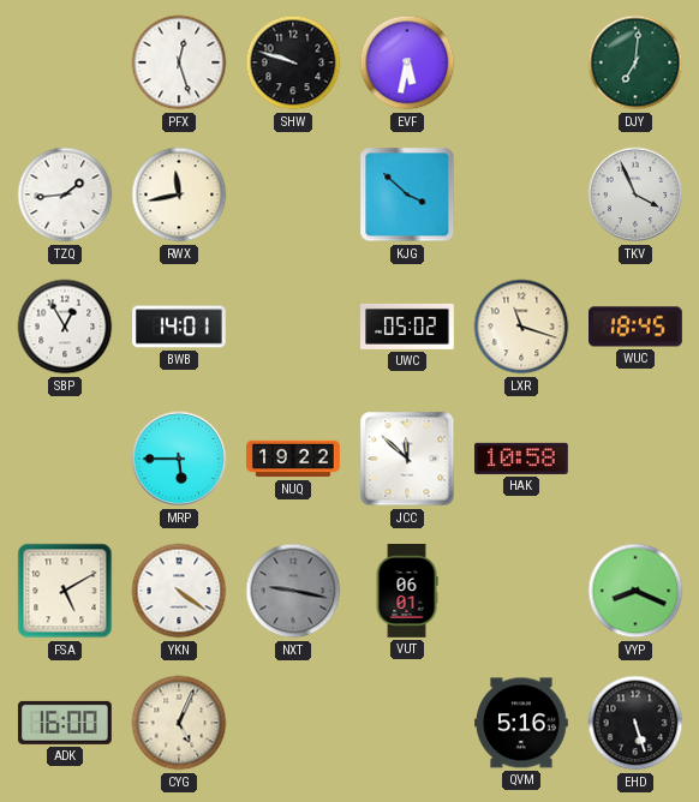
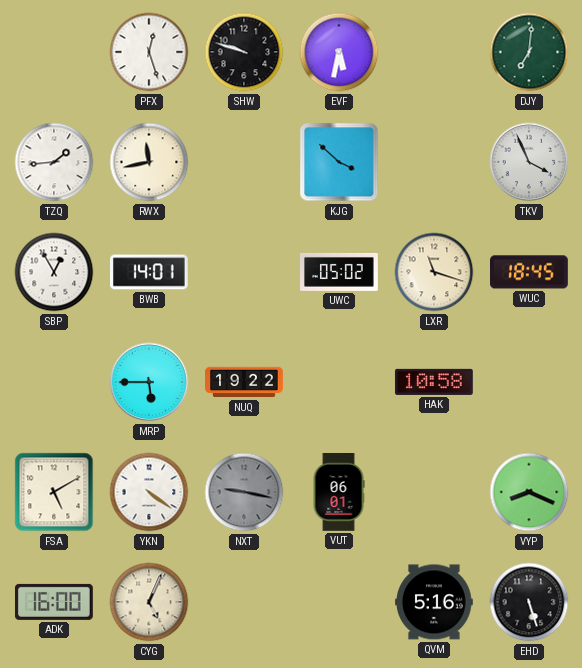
JCC: 11:52 -> none (407, 459)
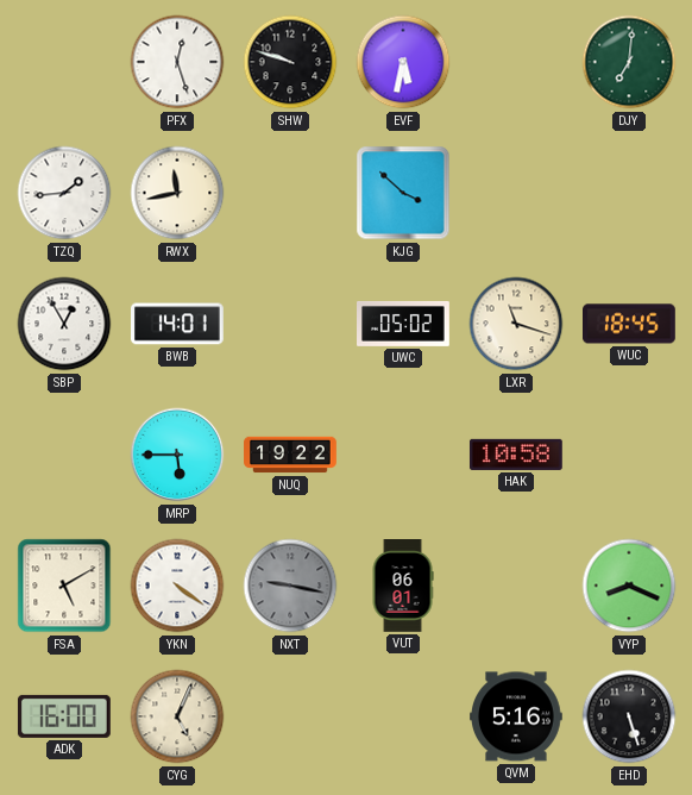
TKV: 3:56 -> none (529, 162)
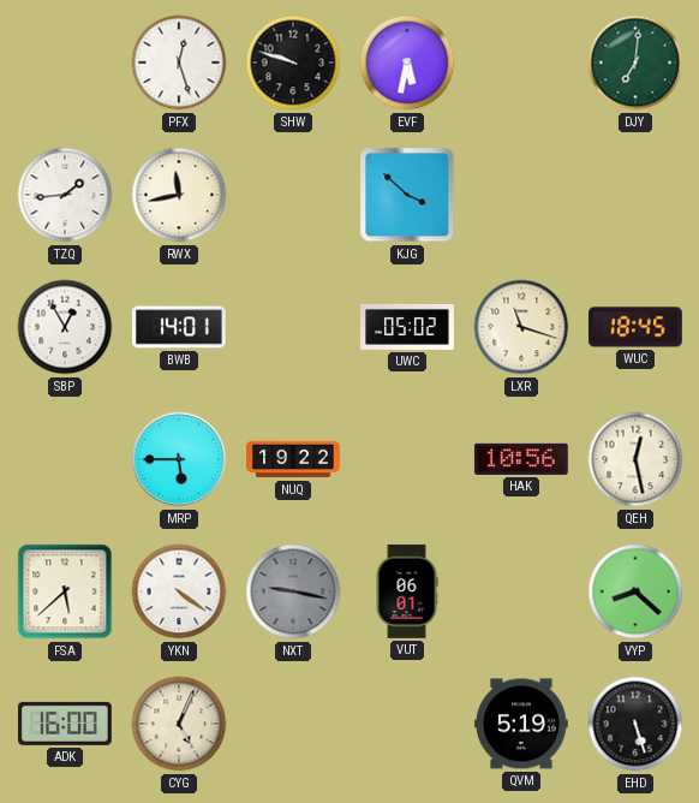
HAK: 10:58 -> 10:56 (521, 459)
QEH: none -> 12:28 (635, 459)
FSA: 5:10 -> 5:38 (65, 591)
VYP: 8:19 -> 8:22 (635, 591)
QVM: 5:16 -> 5:19 (522, 724)
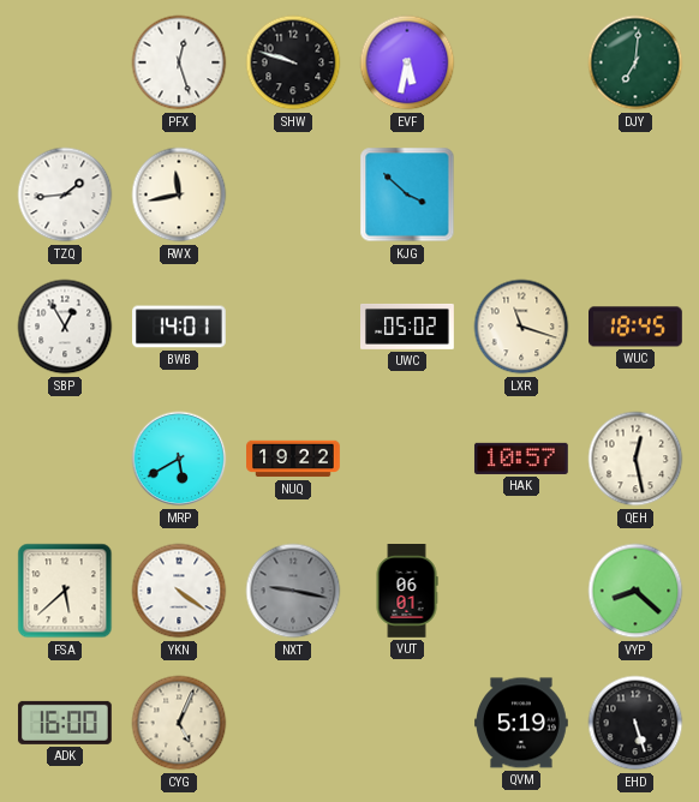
MRP: 5:45 -> 5:40 (179, 459)
HAK: 10:56 -> 10:57 (521, 459)
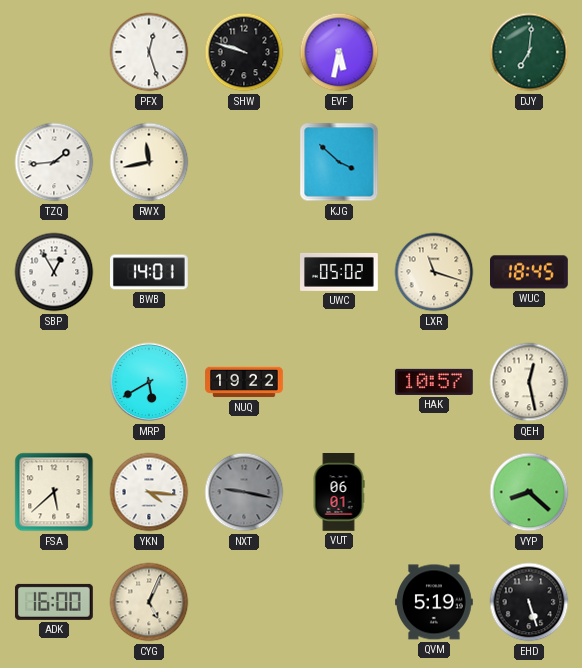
YKN: 4:21 -> 4:16 (149, 492)
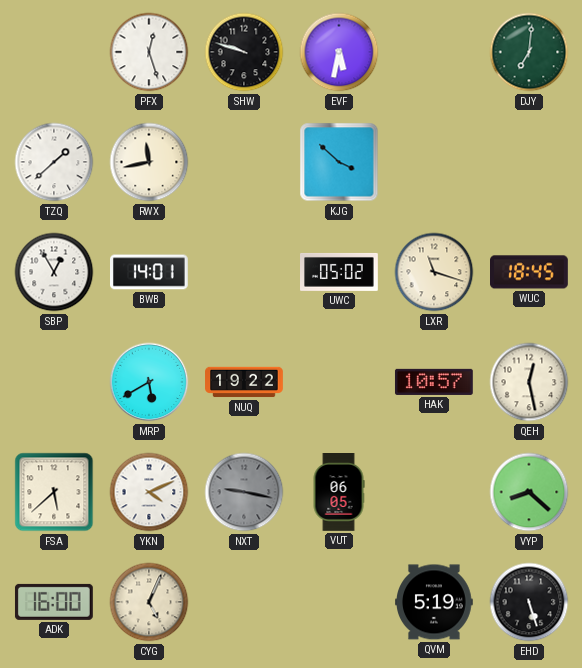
TZQ: 1:44 -> 1:38 (54, 162)
YKN: 4:16 -> 4:11 (149, 492)
VUT: 06:01 -> 06:05 (339, 493)
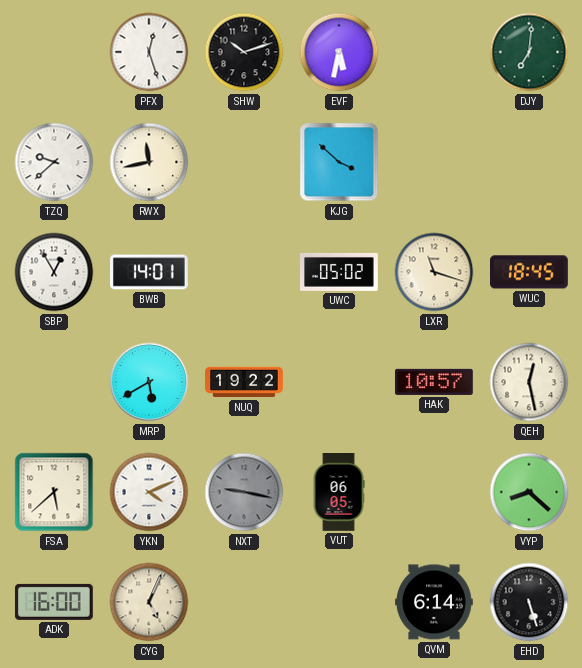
SHW: 9:48 -> 10:12 (244, 52)
TZQ: 1:38 -> 9:38 (54, 162)
QVM: 5:19 -> 6:14 (435, 602)
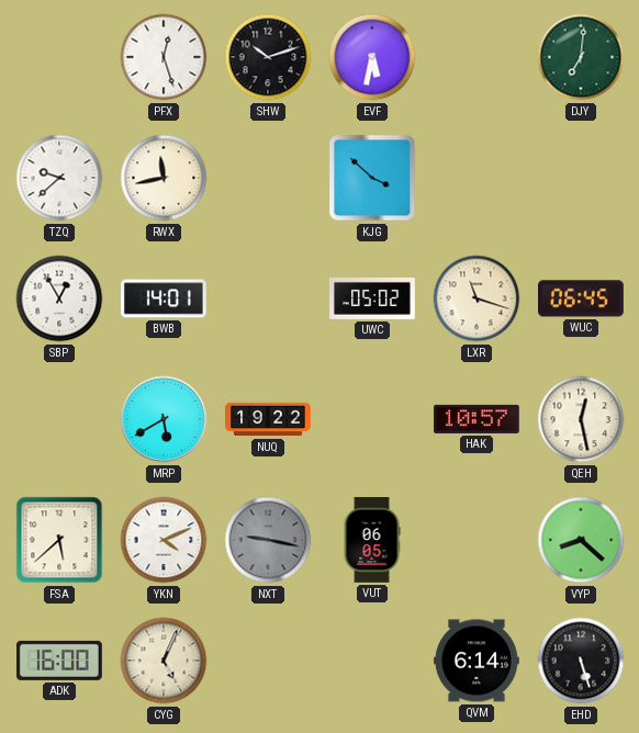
WUC: 18:45 -> 06:45 (582, 298)
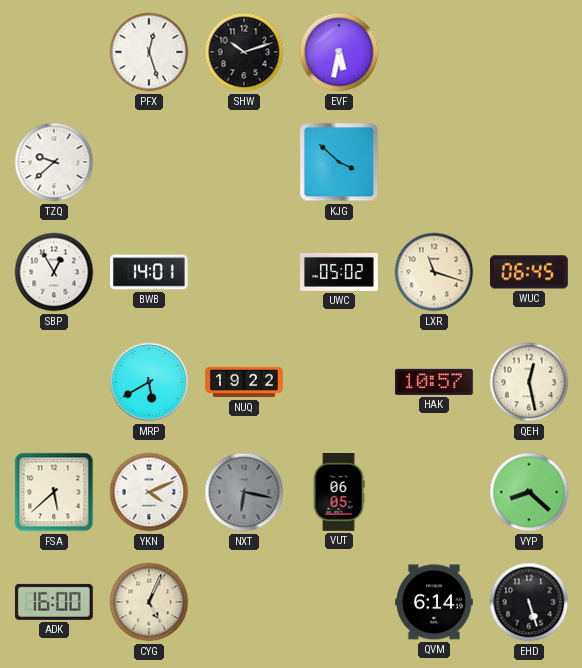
DJY: 7:01 -> none (581, 57)
RWX: 11:43 -> none (164, 178)
NXT: 9:17 -> 6:17 (244, 492)
